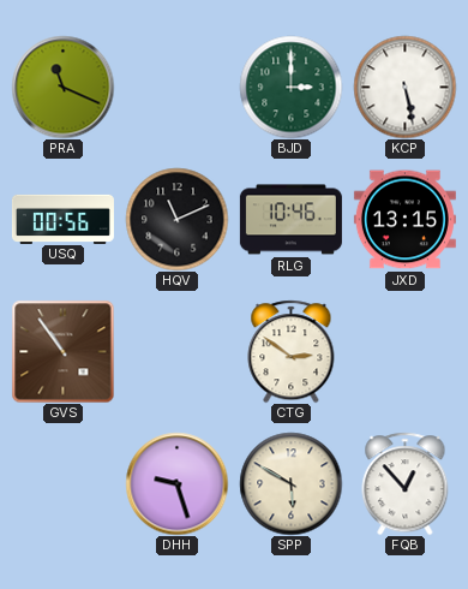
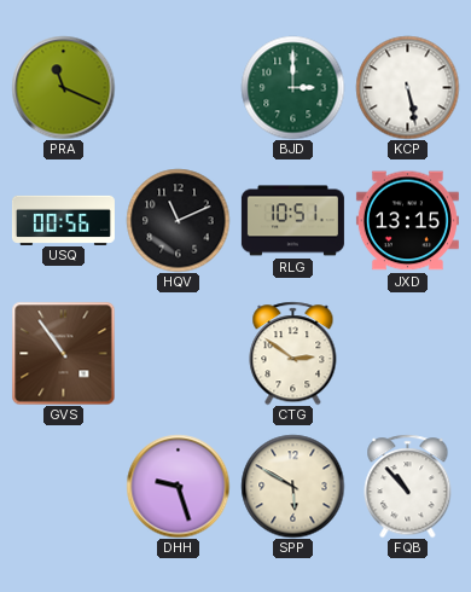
RLG: 10:46 -> 10:51 (292, 221)
FQB: 12:53 -> 10:53 (408, 486)
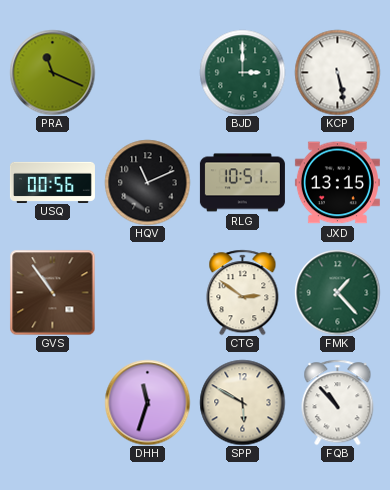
FMK: none -> 1:23 (337, 292)
DHH: 9:27 -> 11:33 (147, 402)
